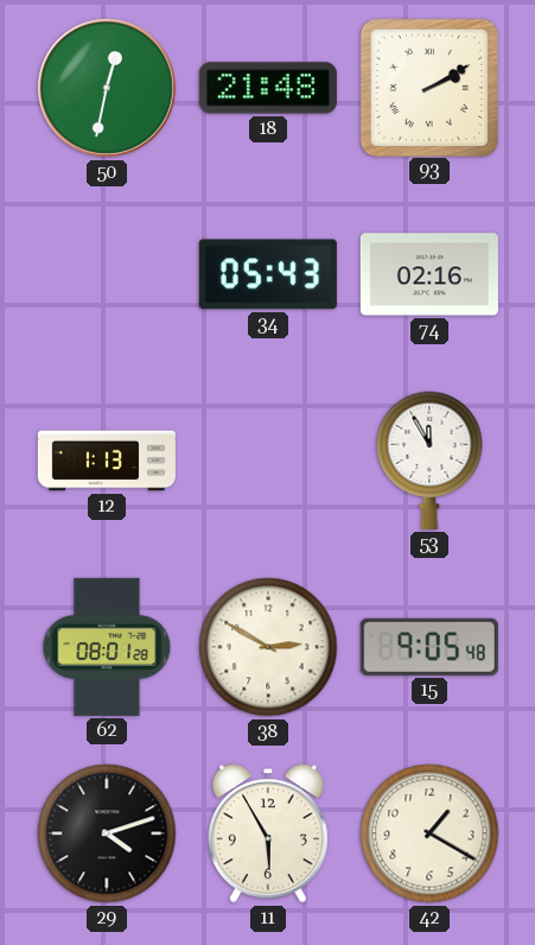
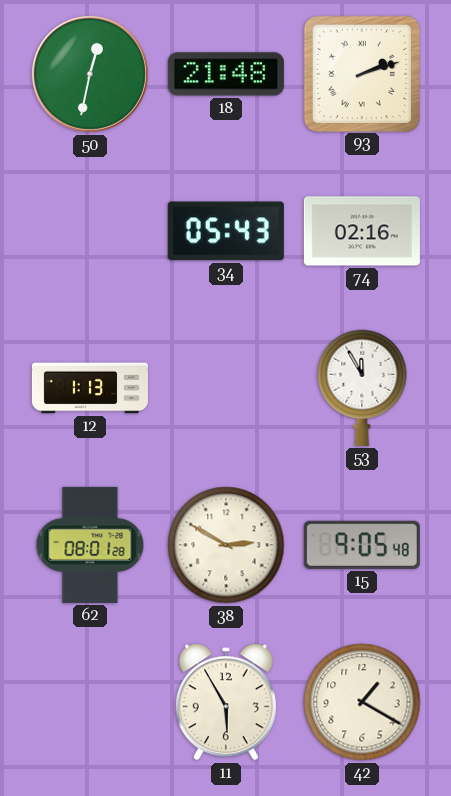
93: 2:10 -> 2:12 (361, 73)
29: 4:12 -> none (107, 833)
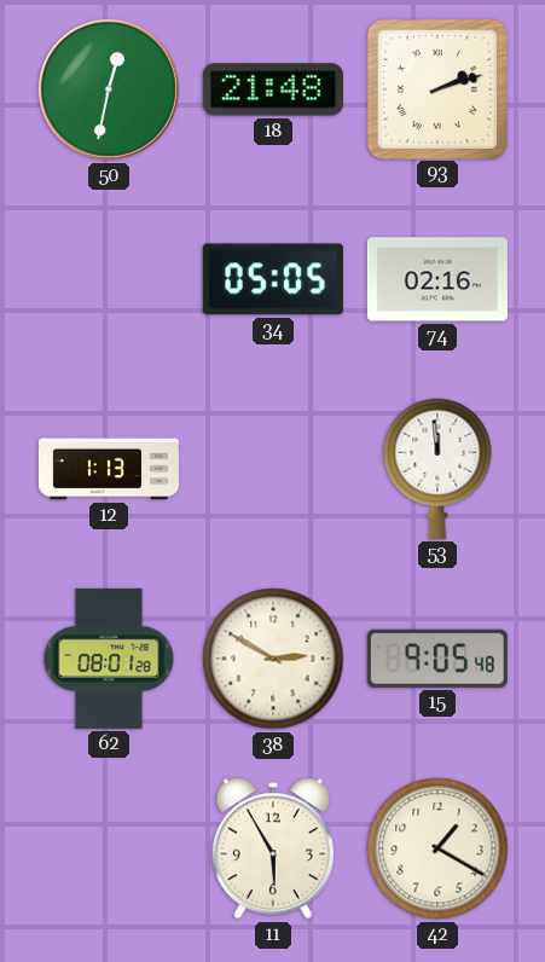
34: 05:43 -> 05:05 (273, 279)
53: 11:55 -> 11:59 (437, 469)
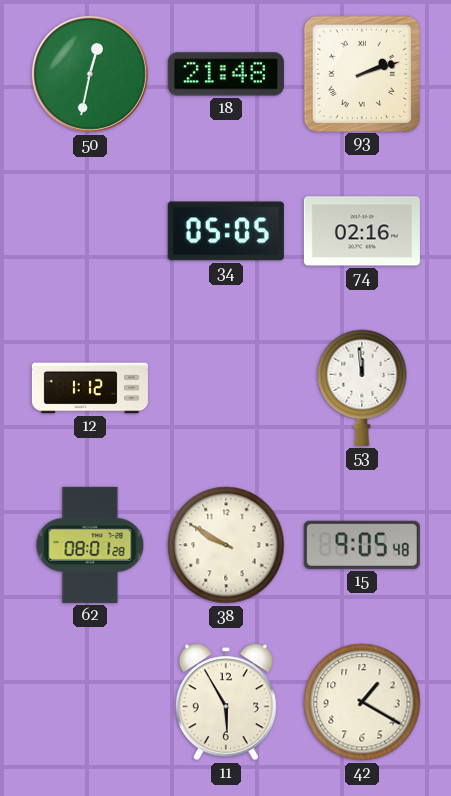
12: 1:13 -> 1:12 (90, 388)
38: 2:50 -> 9:50 (226, 545)
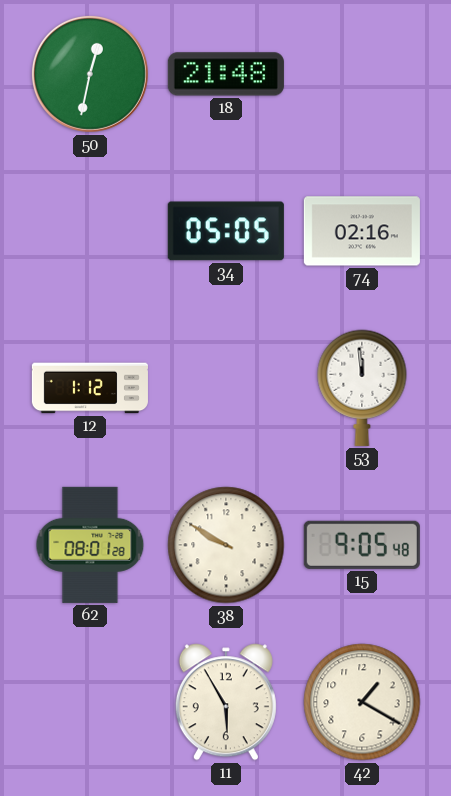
93: 2:12 -> none (361, 73)
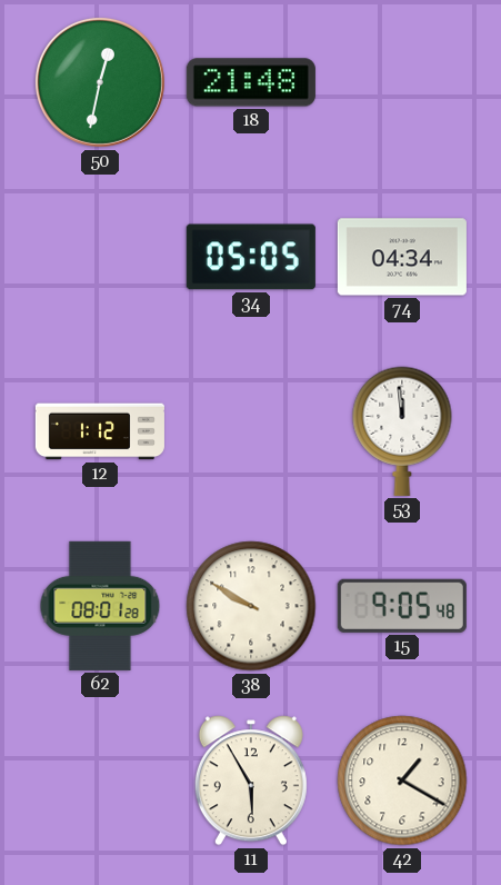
74: 02:16 -> 04:34 (402, 257)
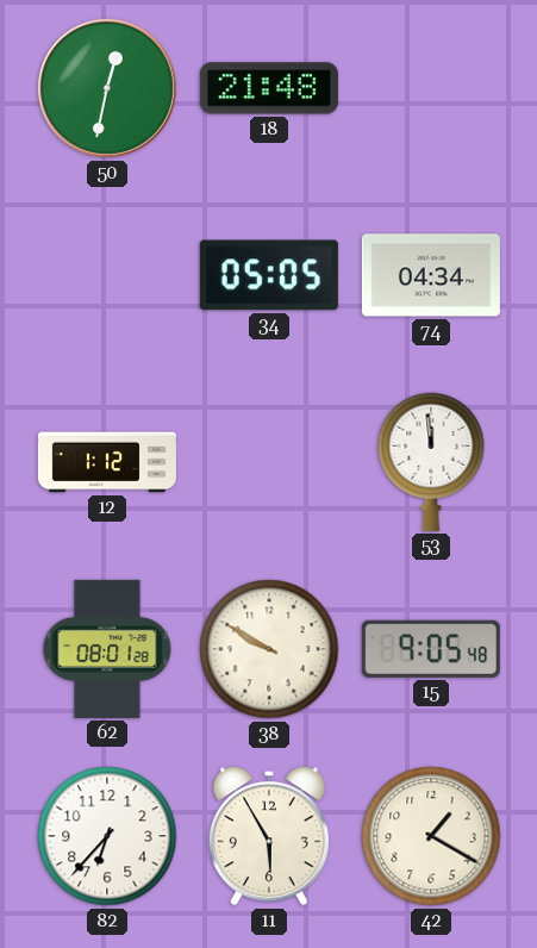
82: none -> 6:37 (107, 836)
